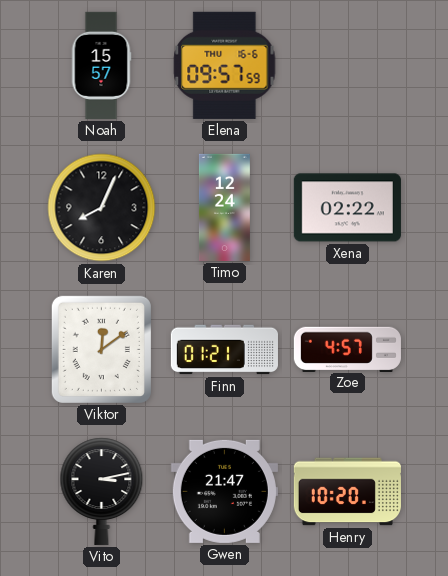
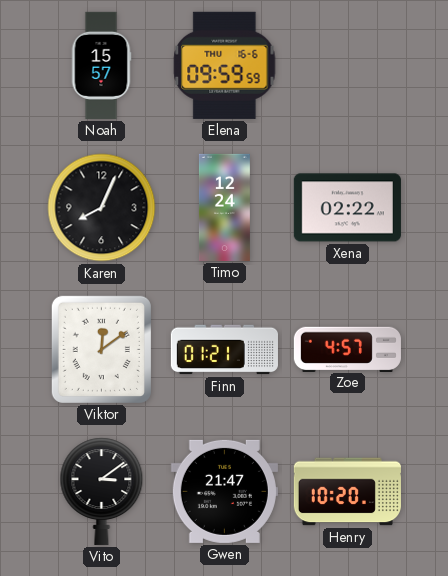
Elena: 09:57 -> 09:59 (225, 65)
Vito: 3:13 -> 3:09 (102, 491)
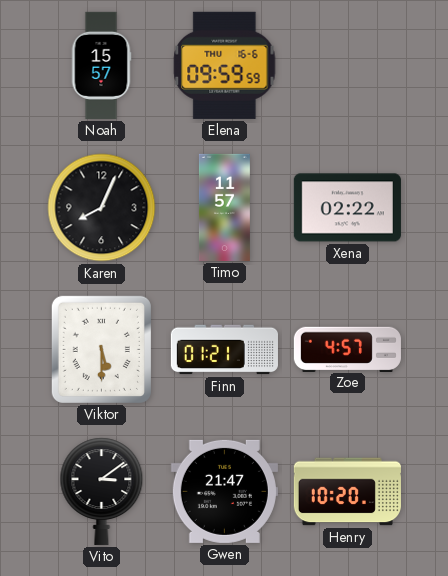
Timo: 12:24 -> 11:57 (224, 207)
Viktor: 12:09 -> 5:30 (101, 349)
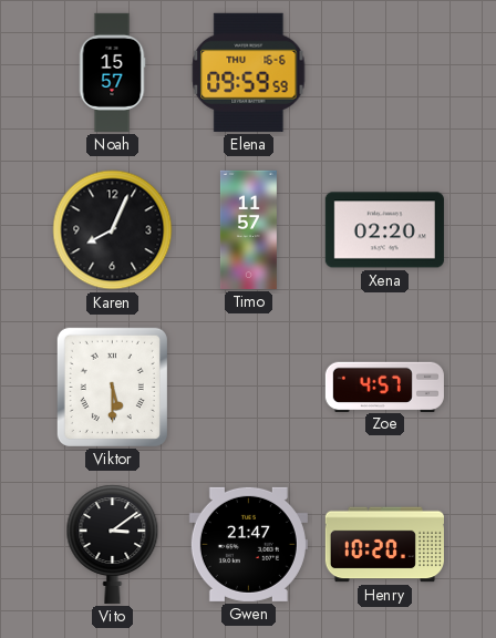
Xena: 02:22 -> 02:20 (384, 230)
Finn: 01:21 -> none (224, 350)
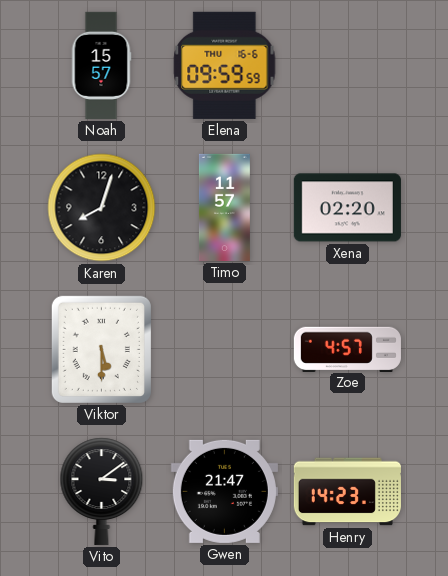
Karen: 8:04 -> 8:03 (102, 208)
Henry: 10:20 -> 14:23 (347, 492)
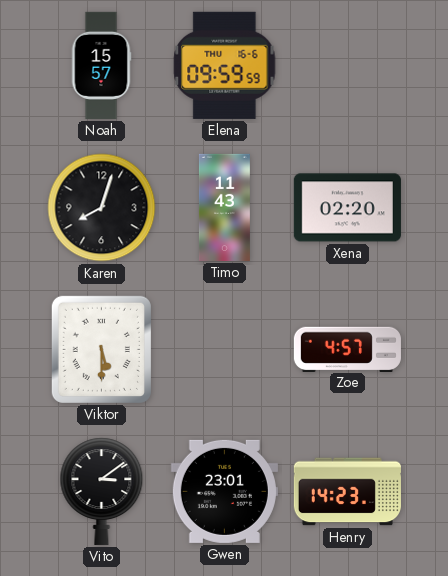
Timo: 11:57 -> 11:43 (224, 207)
Gwen: 21:47 -> 23:01 (224, 491)
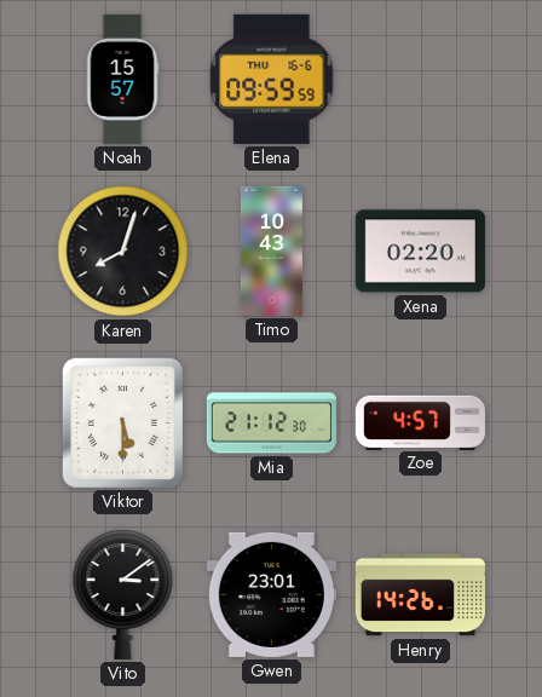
Timo: 11:43 -> 10:43 (271, 250)
Mia: none -> 21:12 (271, 424)
Henry: 14:23 -> 14:26 (420, 595)
